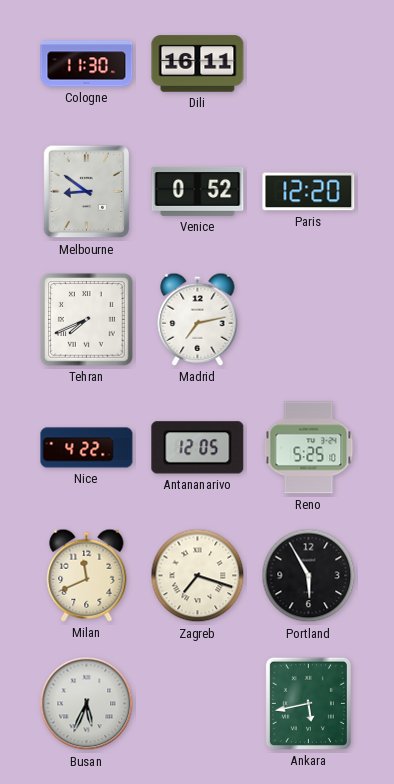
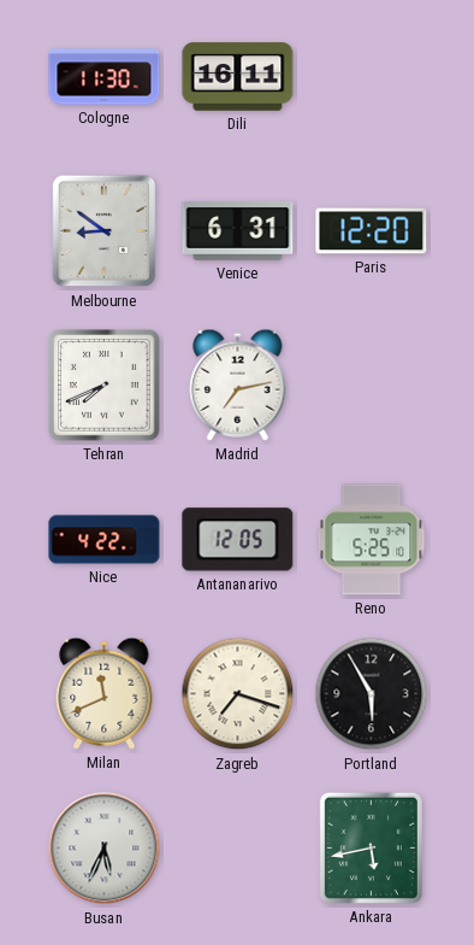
Venice: 0:52 -> 6:31 (238, 230)
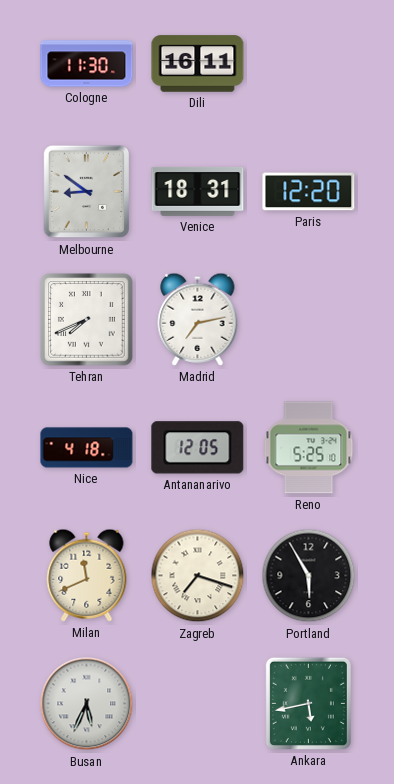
Venice: 6:31 -> 18:31 (198, 191)
Nice: 4:22 -> 4:18 (87, 448)
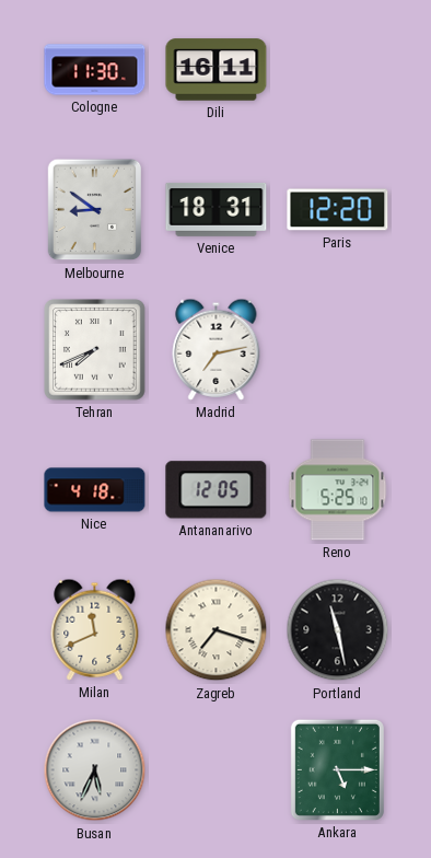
Portland: 5:55 -> 11:28 (338, 630)
Ankara: 5:43 -> 5:15 (337, 769)
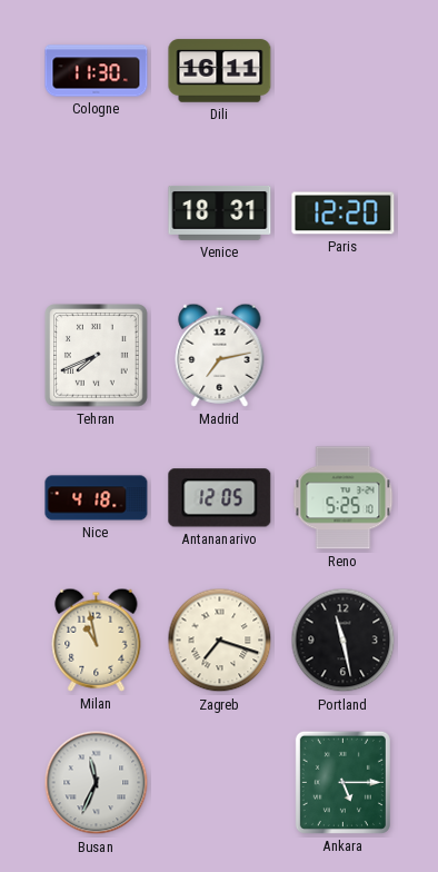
Melbourne: 8:51 -> none (95, 210)
Milan: 11:41 -> 10:58 (97, 640)
Busan: 5:34 -> 11:34 (97, 783)
